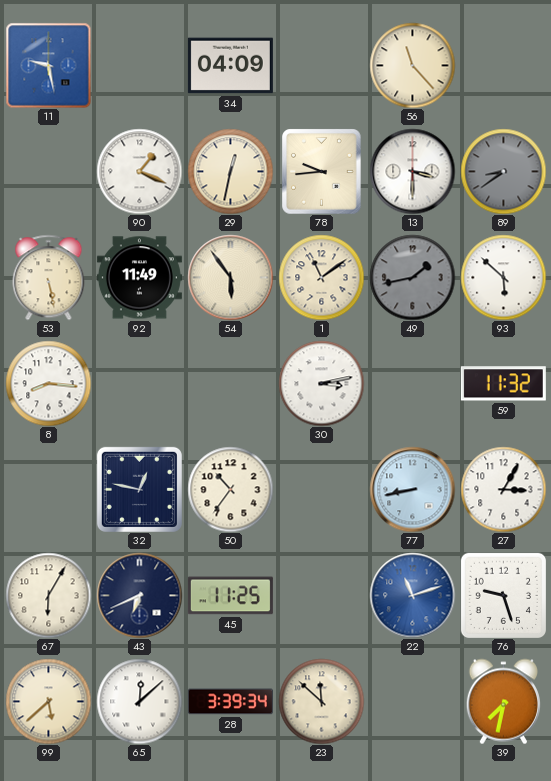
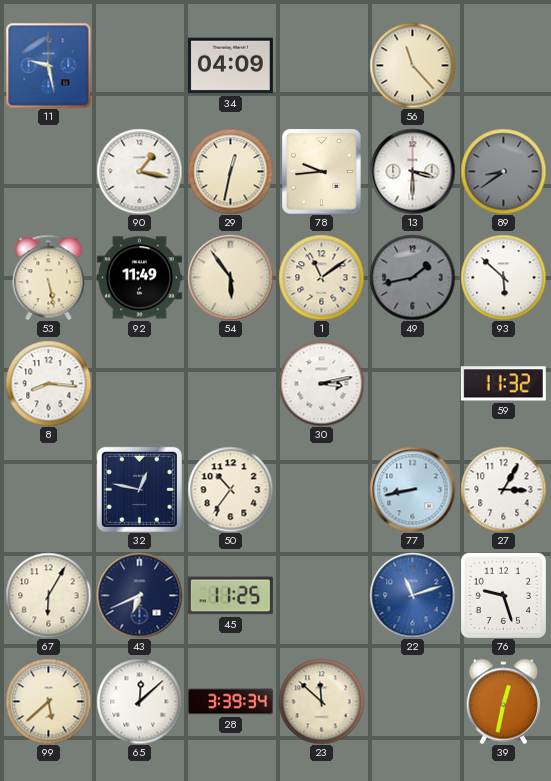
90: 1:19 -> 1:17 (139, 171)
39: 7:32 -> 12:32 (503, 701)
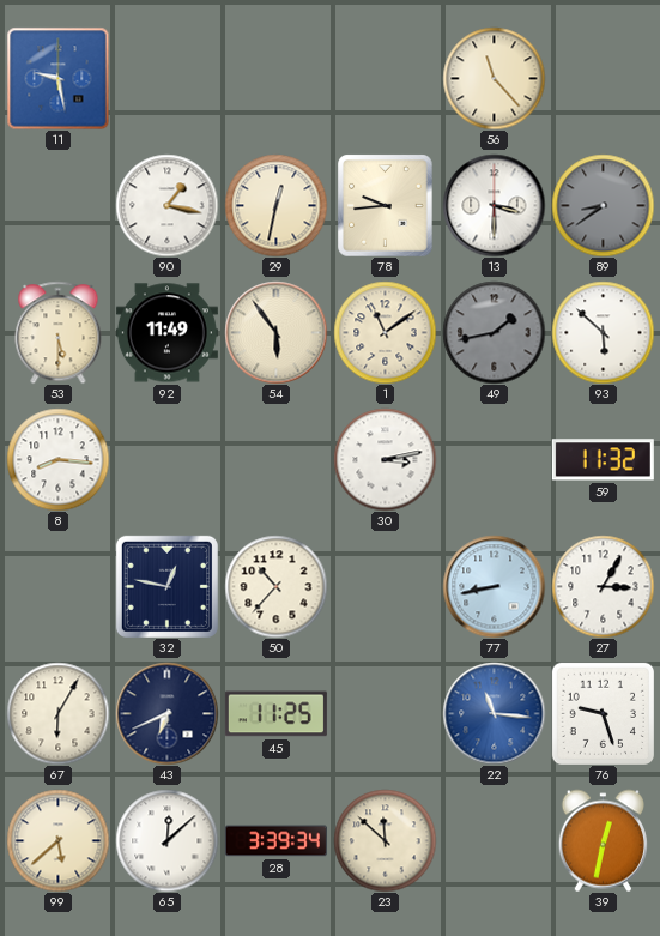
34: 04:09 -> none (230, 66)
53: 5:28 -> 5:30 (59, 332)
50: 10:36 -> 10:37 (275, 586)
22: 11:12 -> 11:16 (494, 713)
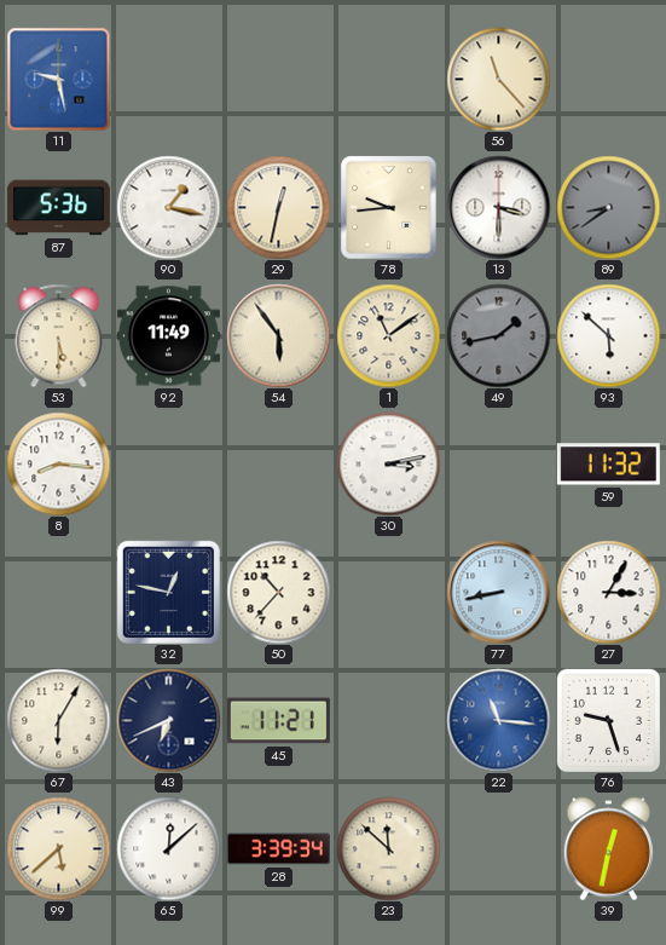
87: none -> 5:36 (58, 208)
45: 11:25 -> 11:21 (278, 721)
